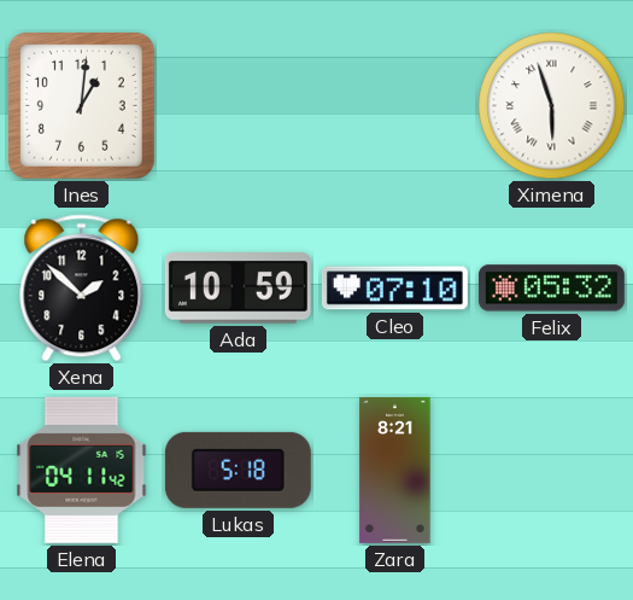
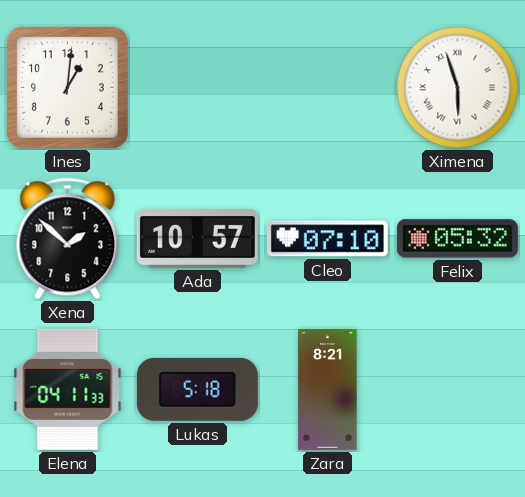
Ada: 10:59 -> 10:57 (197, 239)
Elena: 04:11:42 -> 04:11:33 (68, 389)
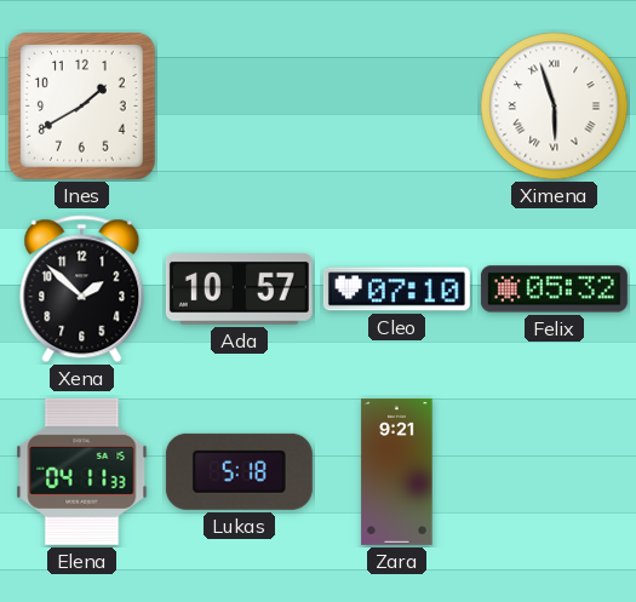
Ines: 1:01 -> 1:40 (81, 105)
Zara: 8:21 -> 9:21 (397, 471)
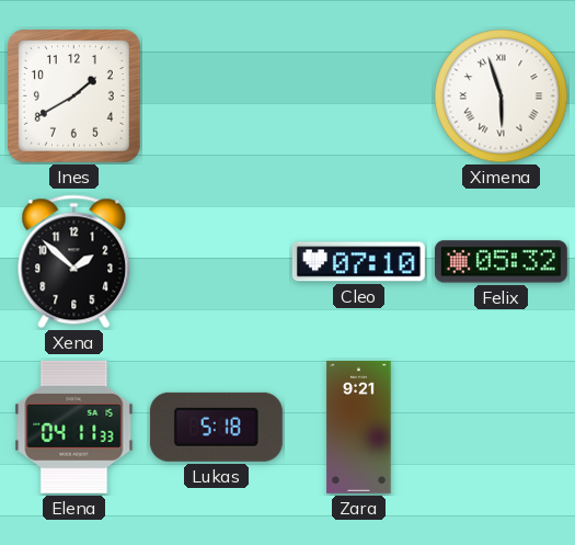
Ada: 10:57 -> none (239, 289)
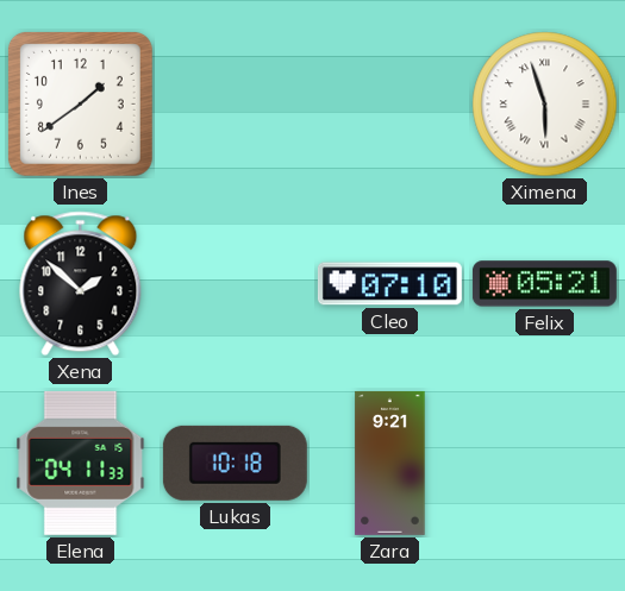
Ines: 1:40 -> 1:39 (80, 103)
Felix: 05:32 -> 05:21 (544, 284)
Lukas: 5:18 -> 10:18 (235, 463)
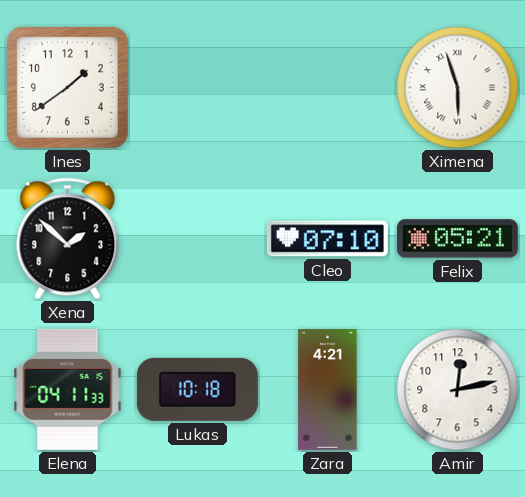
Zara: 9:21 -> 4:21 (328, 389)
Amir: none -> 12:13 (458, 390)
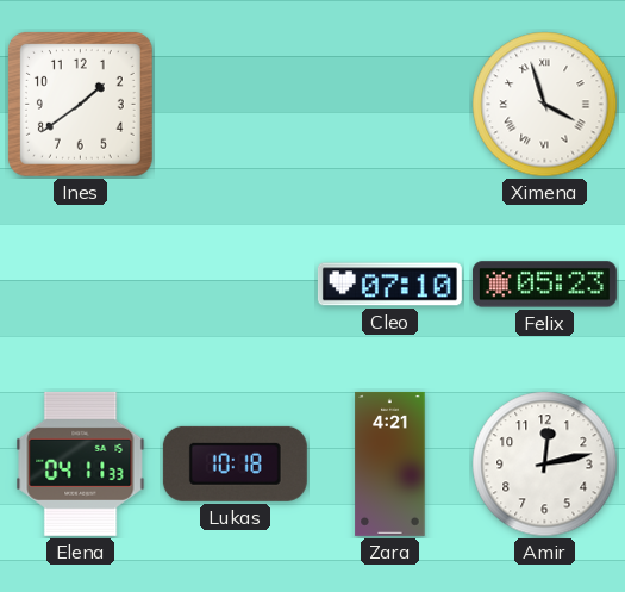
Ximena: 5:57 -> 3:57 (545, 105)
Xena: 1:52 -> none (68, 239)
Felix: 05:21 -> 05:23 (544, 285)
